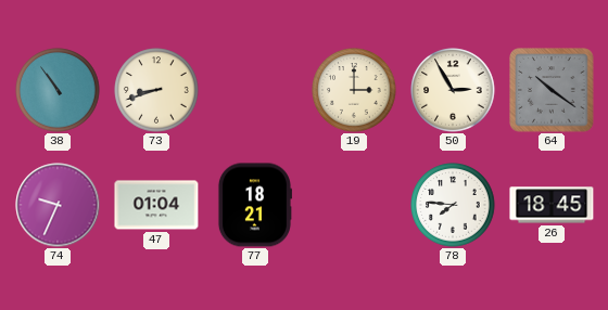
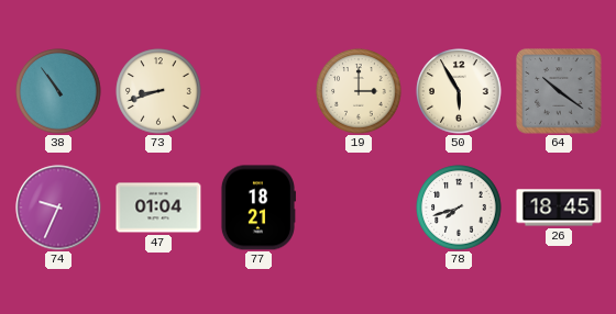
50: 2:55 -> 5:55 (459, 91)
78: 7:46 -> 7:42 (459, 208)
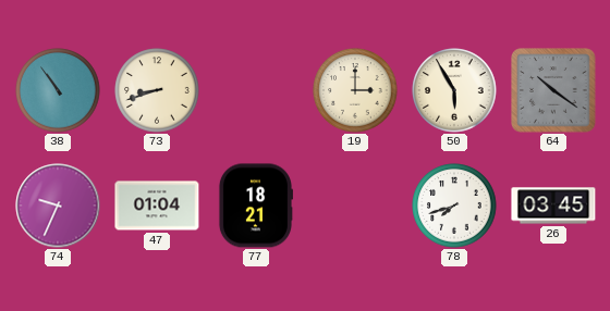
26: 18:45 -> 03:45 (553, 206)
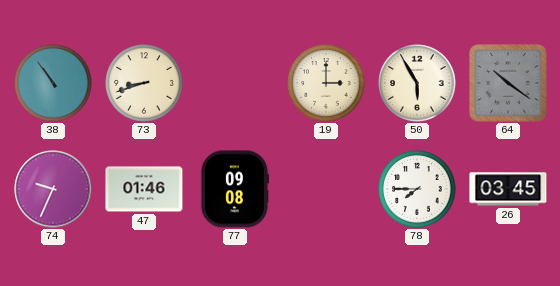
47: 01:04 -> 01:46 (144, 189)
77: 18:21 -> 09:08 (234, 189)
78: 7:42 -> 7:45 (417, 189)
